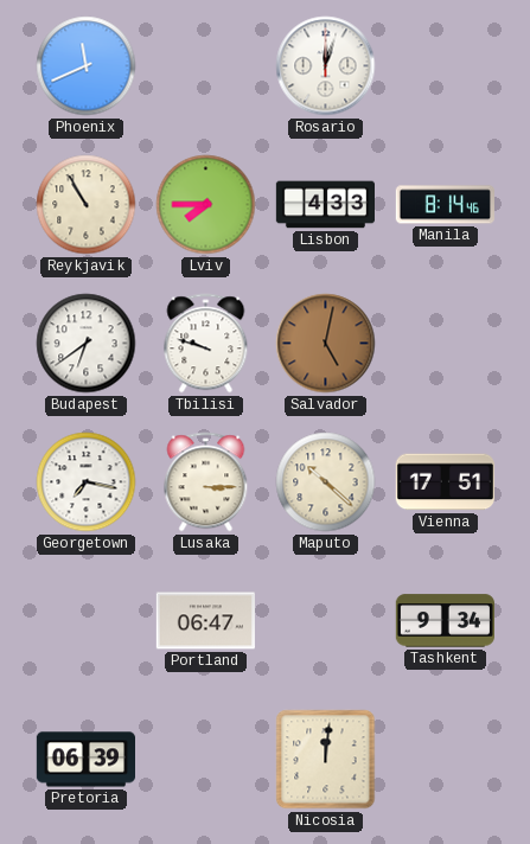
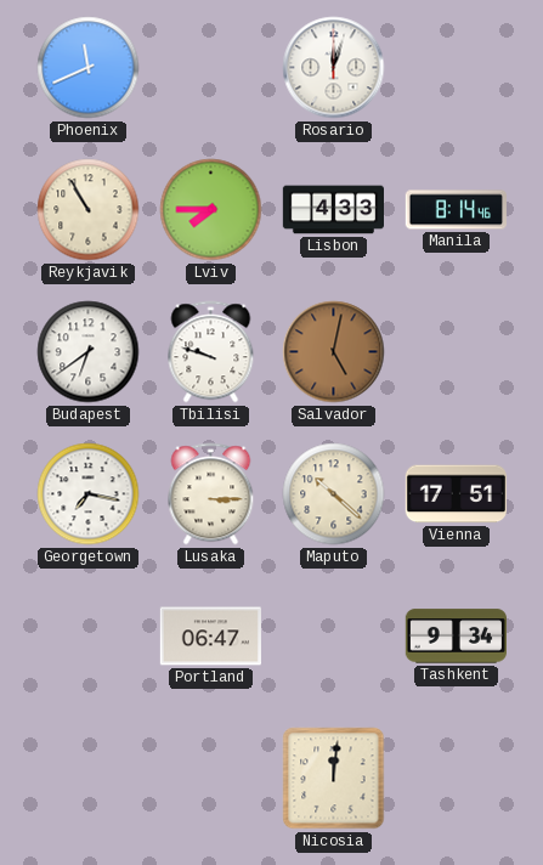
Pretoria: 06:39 -> none (85, 760)
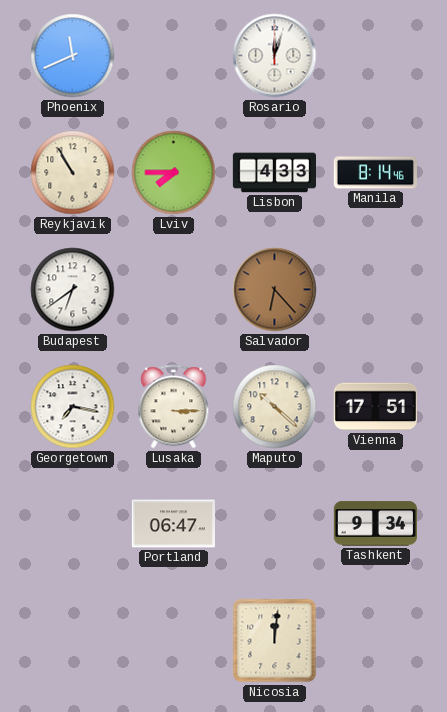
Tbilisi: 9:48 -> none (211, 352)
Salvador: 5:02 -> 6:23 (275, 290)
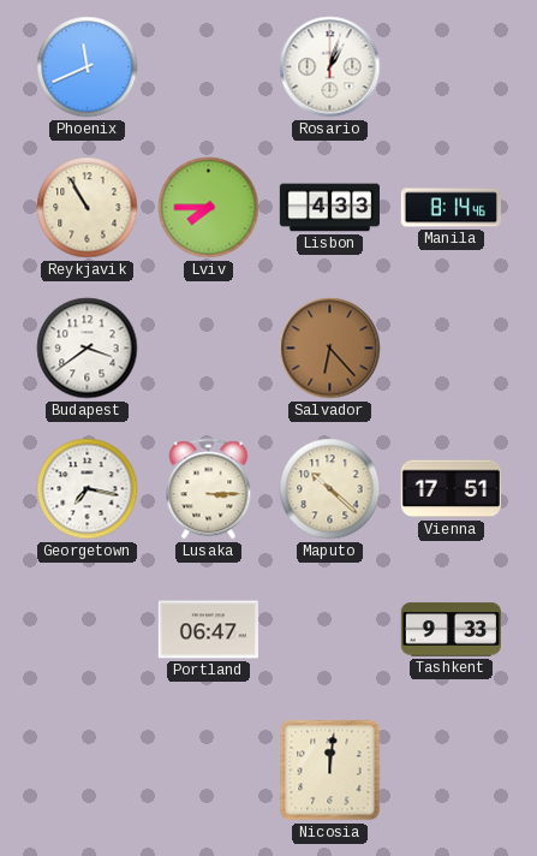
Rosario: 12:03 -> 1:03 (330, 67)
Budapest: 6:39 -> 3:39 (88, 349)
Tashkent: 9:34 -> 9:33 (451, 630)
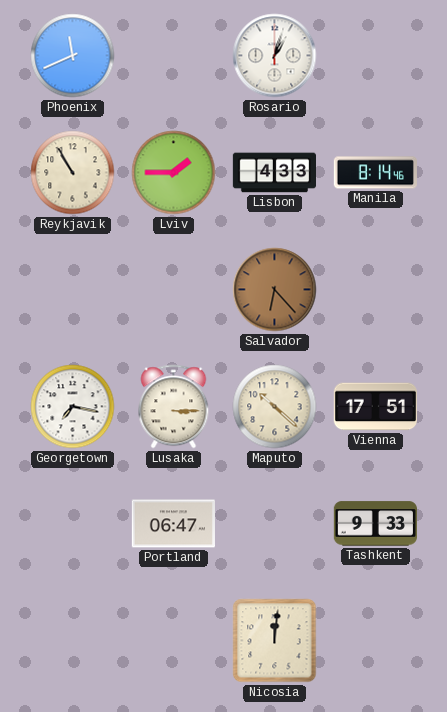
Lviv: 7:45 -> 1:45 (174, 173)
Budapest: 3:39 -> none (88, 349)
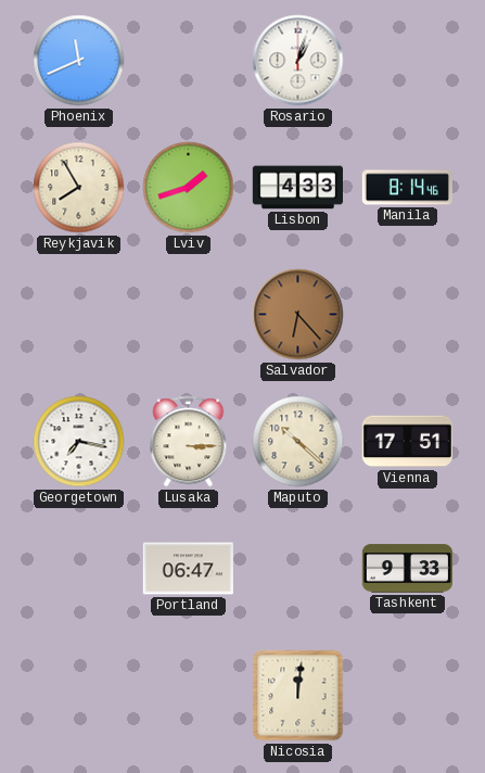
Reykjavik: 10:55 -> 7:55 (79, 188)
Lviv: 1:45 -> 1:42 (189, 188)
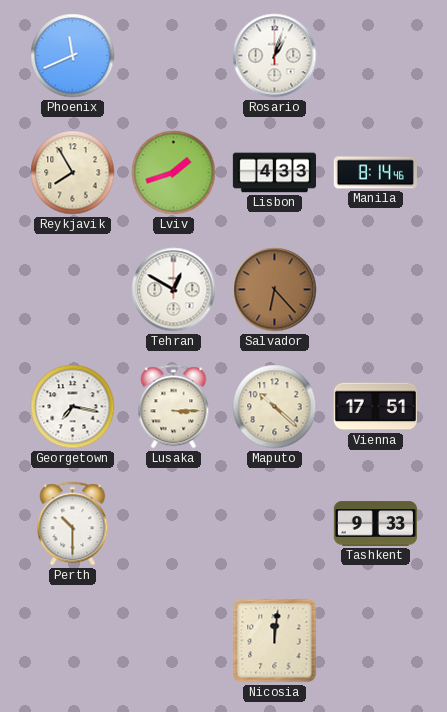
Tehran: none -> 12:50 (174, 290)
Perth: none -> 10:30 (73, 524)
Portland: 06:47 -> none (188, 569)
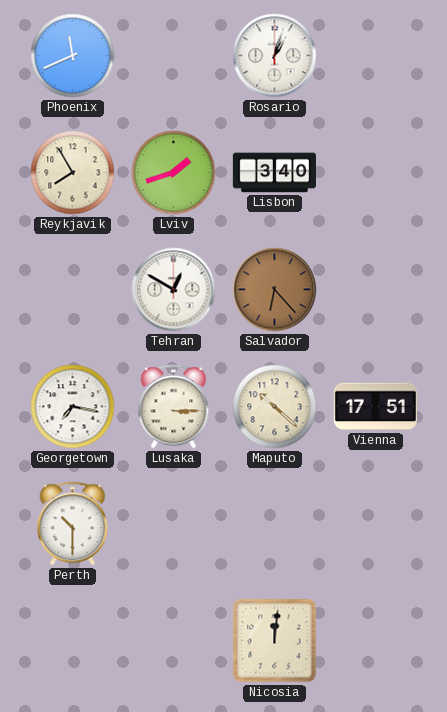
Lisbon: 4:33 -> 3:40 (274, 173)
Manila: 8:14 -> none (375, 173)
Tashkent: 9:33 -> none (375, 524)
